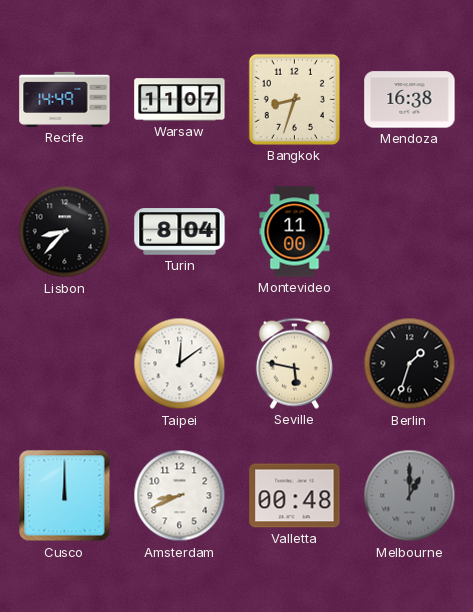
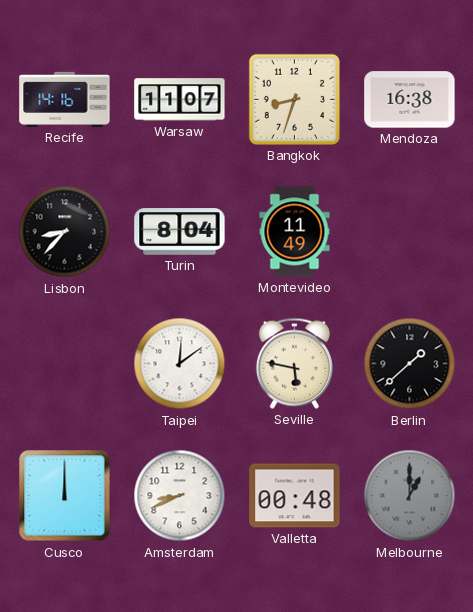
Recife: 14:49 -> 14:16 (65, 99)
Montevideo: 11:00 -> 11:49 (295, 232)
Berlin: 1:33 -> 1:38 (410, 364)
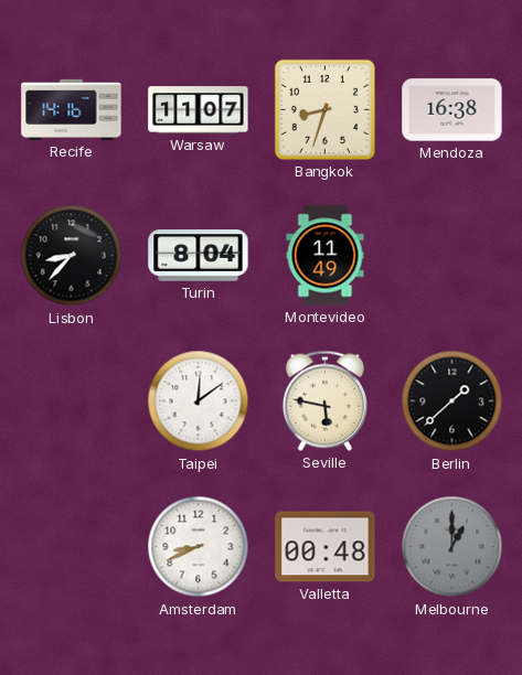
Cusco: 12:00 -> none (65, 496)
